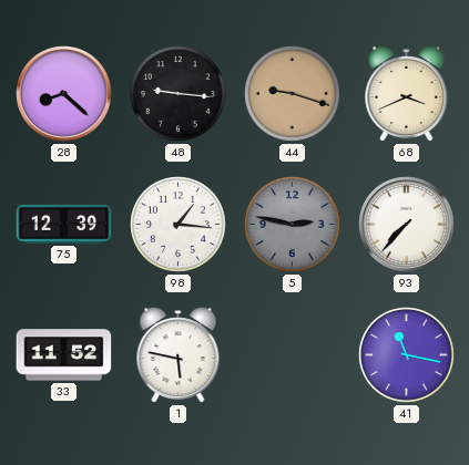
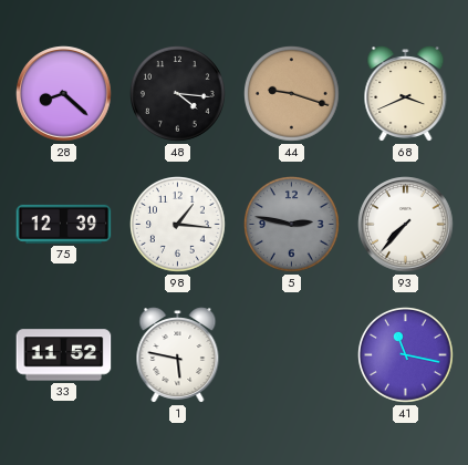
48: 9:16 -> 4:16 (178, 94)
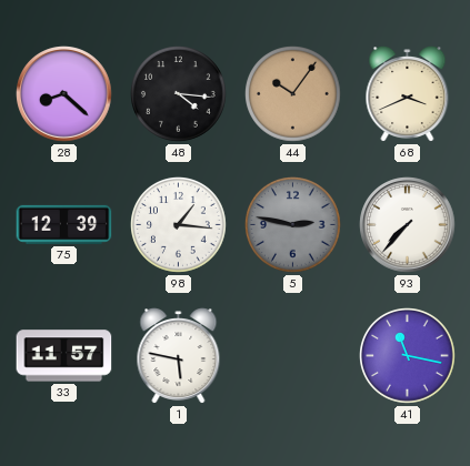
44: 9:18 -> 10:06 (293, 94)
33: 11:52 -> 11:57 (64, 356)
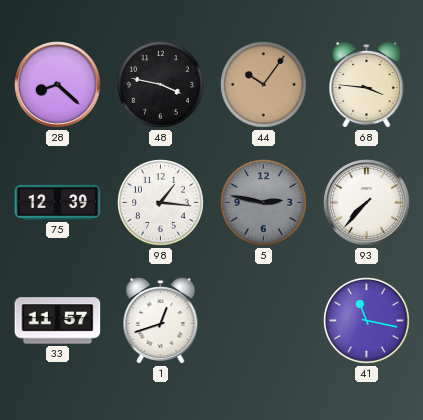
48: 4:16 -> 3:47 (161, 85)
68: 3:41 -> 3:46 (367, 85)
1: 5:47 -> 12:42 (161, 321)
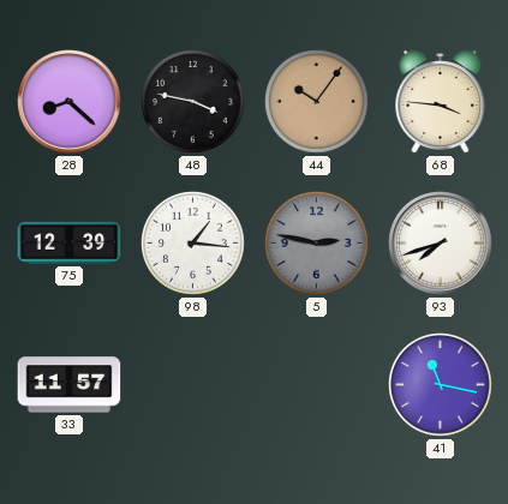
93: 7:37 -> 7:42 (441, 244)
1: 12:42 -> none (161, 321)
